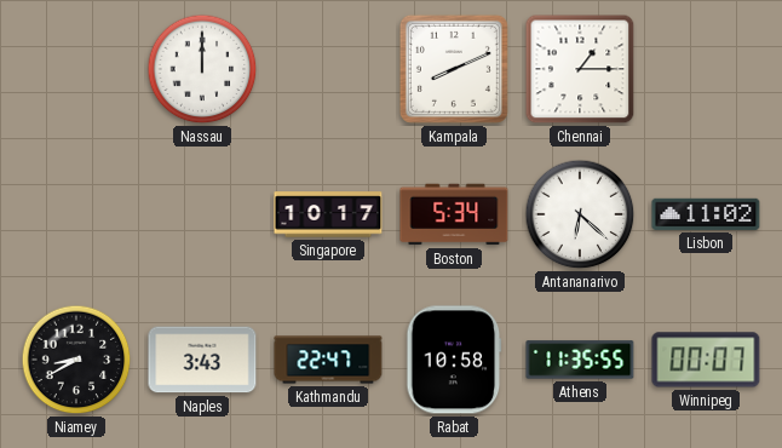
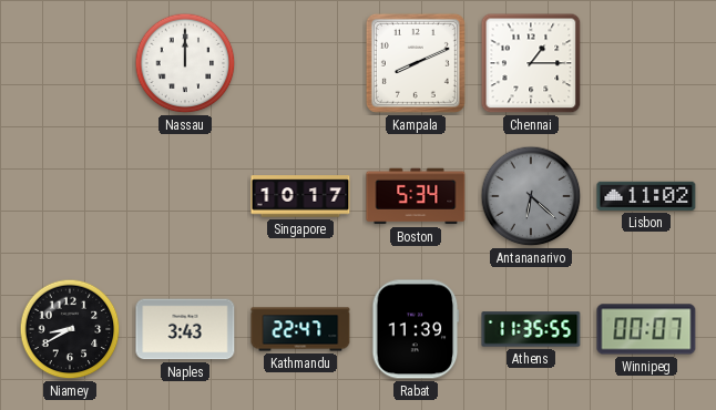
Antananarivo dial: white -> grey (531, 196)
Rabat: 10:58 -> 11:39 (416, 329)
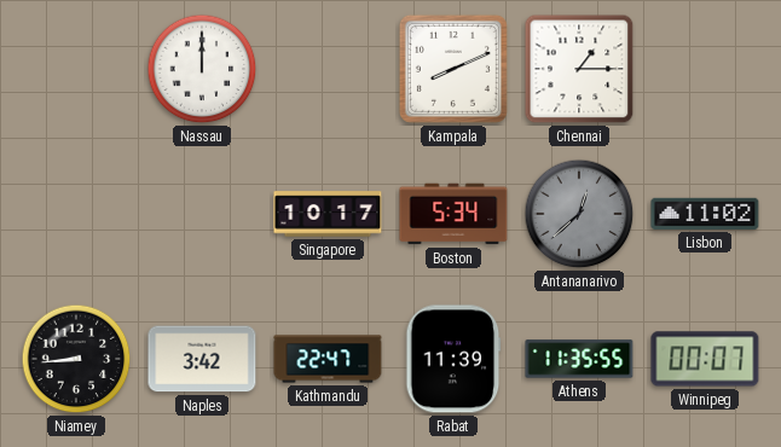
Antananarivo: 6:22 -> 12:38 (579, 214)
Niamey: 8:40 -> 8:44 (76, 359)
Naples: 3:43 -> 3:42 (202, 359)
